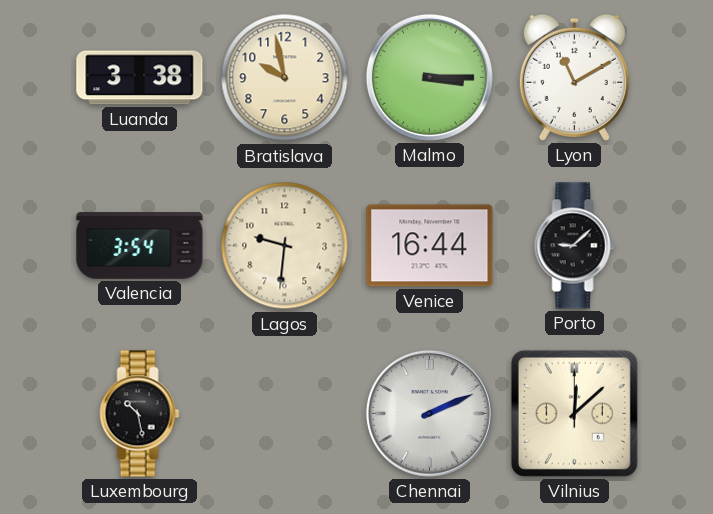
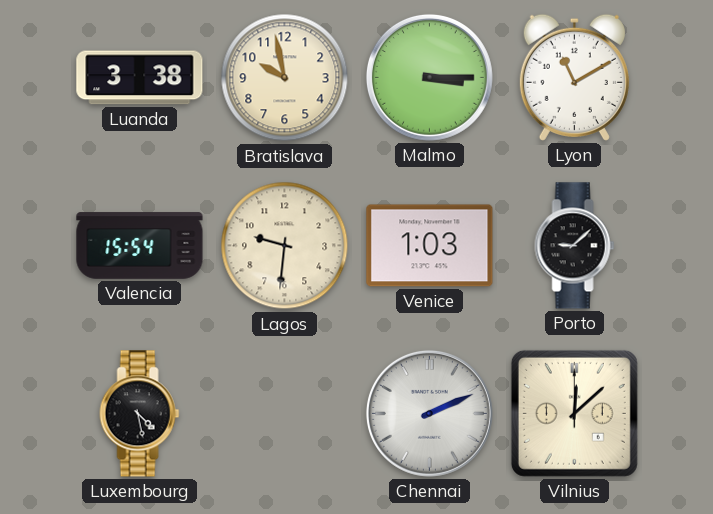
Valencia: 3:54 -> 15:54 (140, 246)
Venice: 16:44 -> 1:03 (430, 246)
Luxembourg: 10:28 -> 4:28 (140, 414)
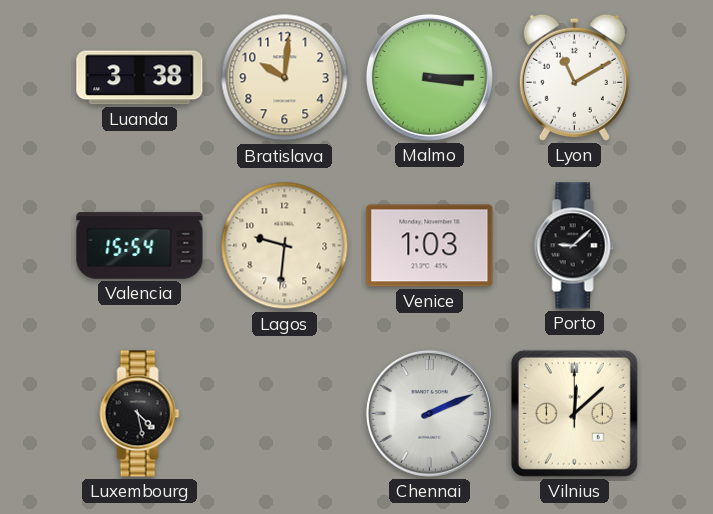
Bratislava: 9:58 -> 10:01 (285, 78)
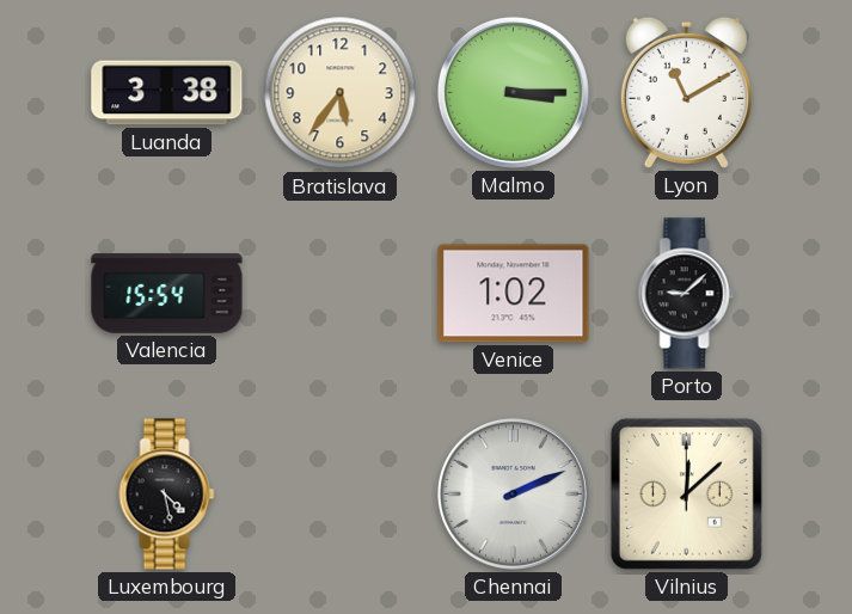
Bratislava: 10:01 -> 5:36 (341, 93)
Lagos: 9:31 -> none (285, 246)
Venice: 1:03 -> 1:02 (514, 294)
